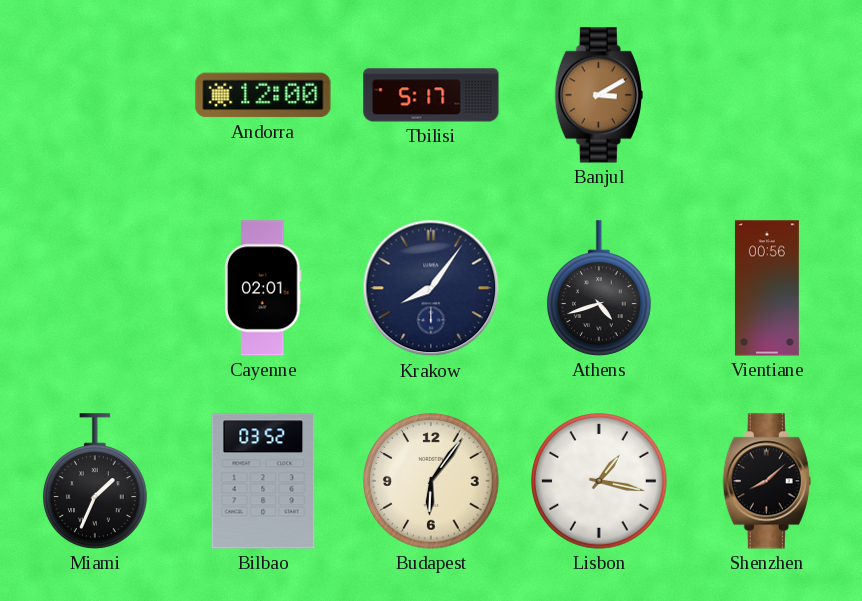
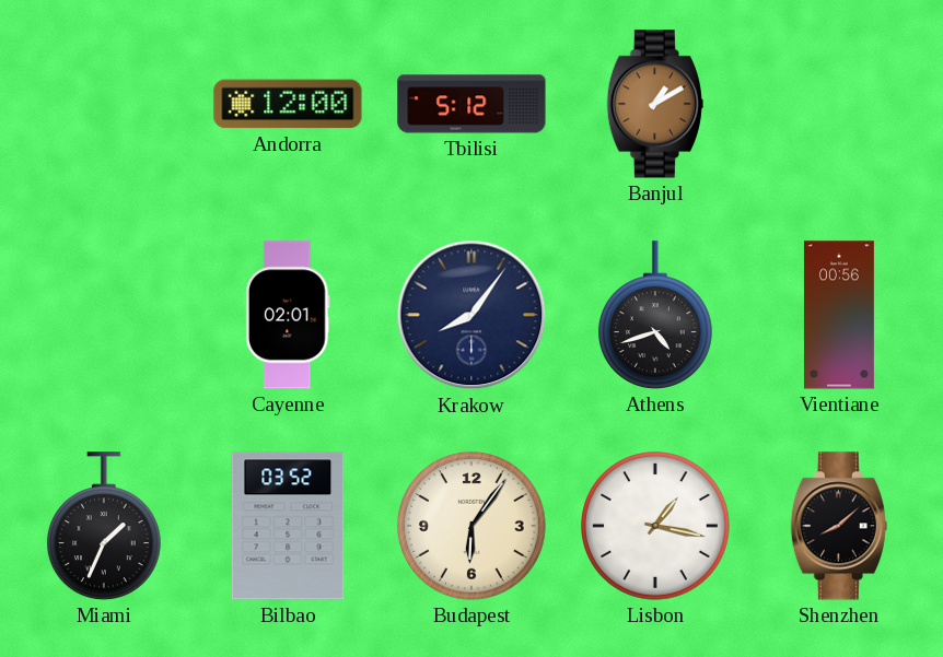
Tbilisi: 5:17 -> 5:12 (471, 104)
Banjul: 3:10 -> 1:10 (655, 104)
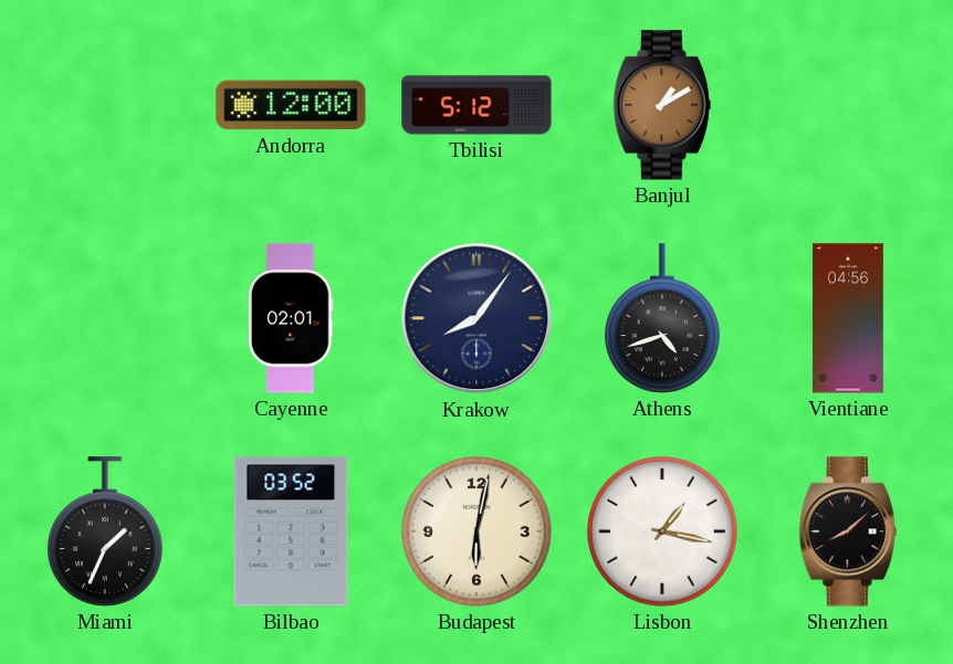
Vientiane: 00:56 -> 04:56 (848, 318)
Budapest: 6:06 -> 6:02 (476, 531)
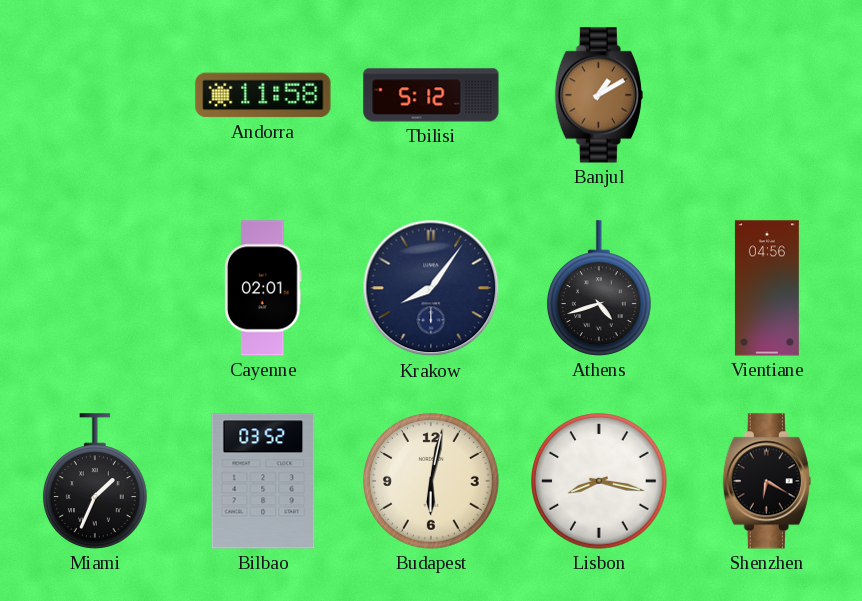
Andorra: 12:00 -> 11:58 (263, 95)
Lisbon: 1:17 -> 8:17 (599, 481)
Shenzhen: 8:08 -> 6:20 (767, 481)
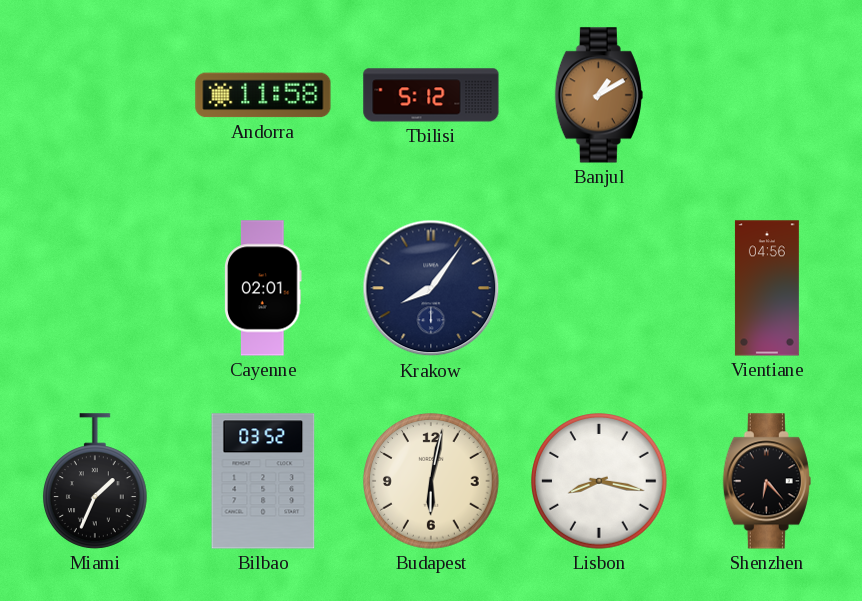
Athens: 4:42 -> none (599, 288)
Shenzhen: 6:20 -> 6:23 (767, 481)
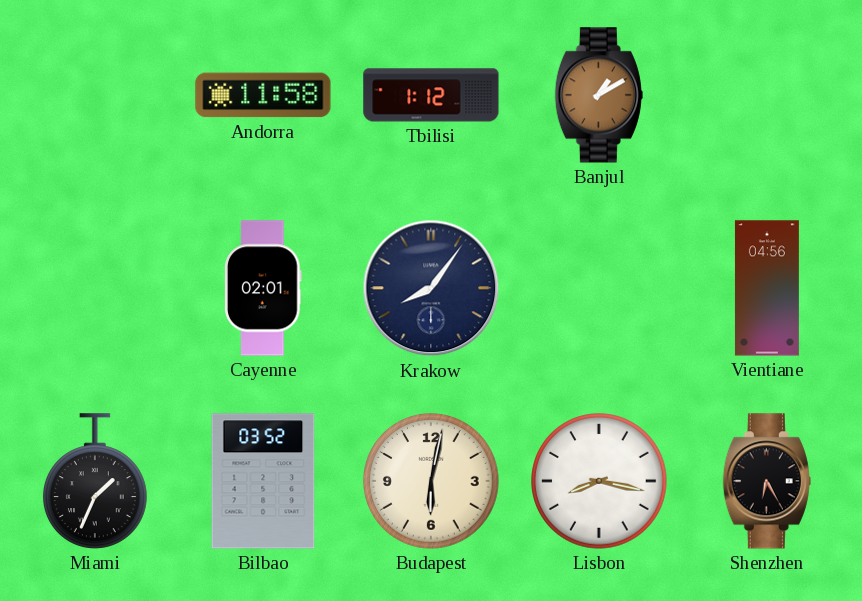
Tbilisi: 5:12 -> 1:12 (431, 95)
Shenzhen: 6:23 -> 6:25 (767, 481)
